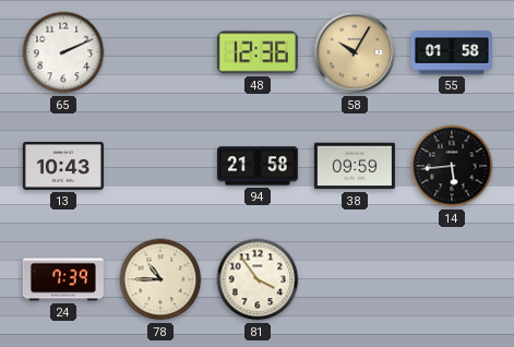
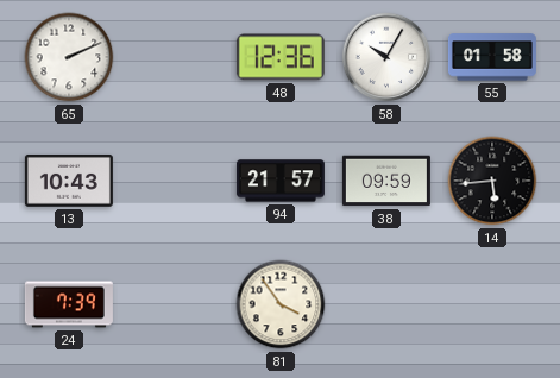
58 dial: champagne -> white (386, 57)
94: 21:58 -> 21:57 (281, 181)
78: 10:45 -> none (160, 279)
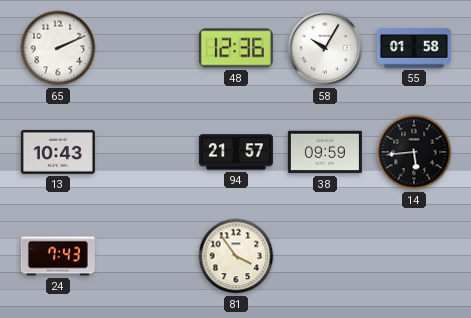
24: 7:39 -> 7:43 (58, 256)
